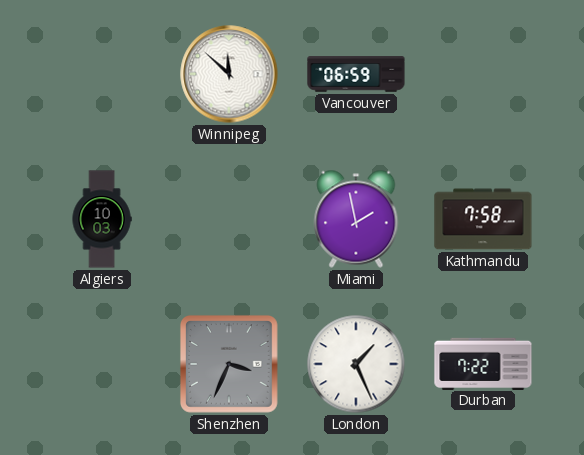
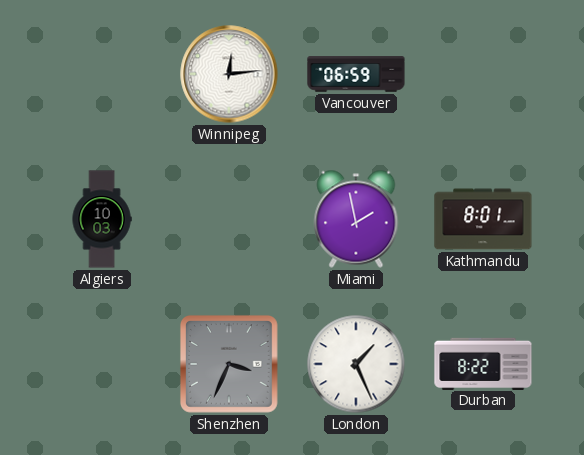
Winnipeg: 11:52 -> 12:14 (229, 74)
Kathmandu: 7:58 -> 8:01 (483, 219)
Durban: 7:22 -> 8:22 (483, 363)
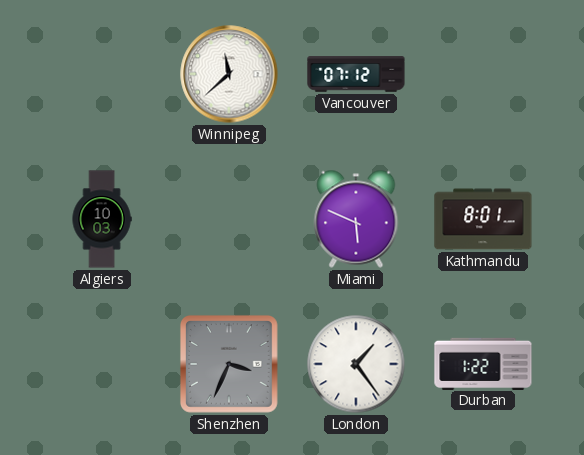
Winnipeg: 12:14 -> 11:38 (229, 74)
Vancouver: 06:59 -> 07:12 (356, 74)
Miami: 1:58 -> 5:49 (356, 219)
London: 1:26 -> 1:24 (356, 364)
Durban: 8:22 -> 1:22 (483, 363)
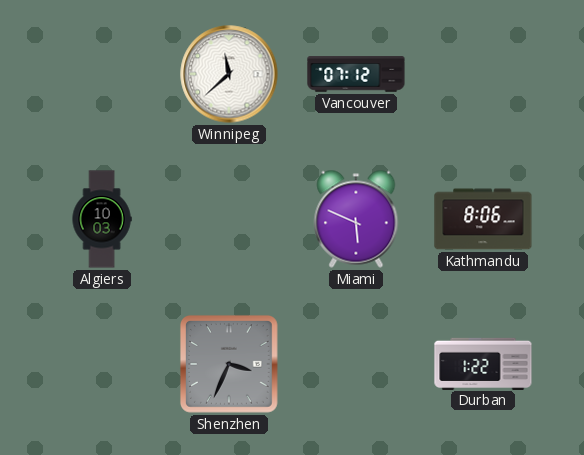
Kathmandu: 8:01 -> 8:06 (483, 219)
London: 1:24 -> none (356, 364)
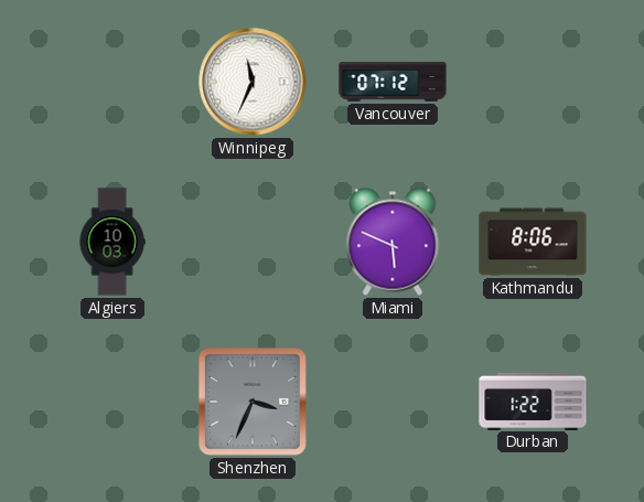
Winnipeg: 11:38 -> 11:34 (253, 82)
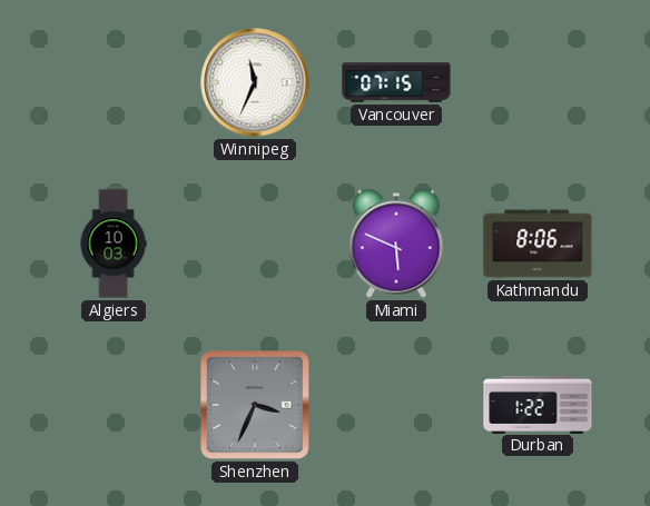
Vancouver: 07:12 -> 07:15 (396, 82)
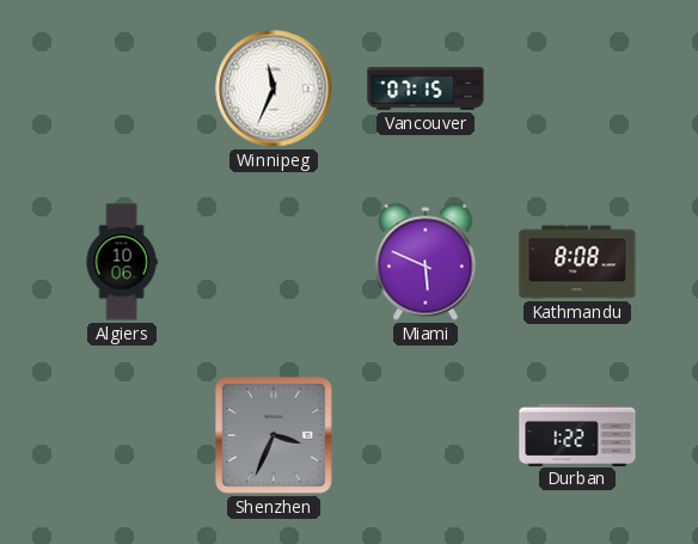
Algiers: 10:03 -> 10:06 (122, 262)
Kathmandu: 8:06 -> 8:08 (577, 262)
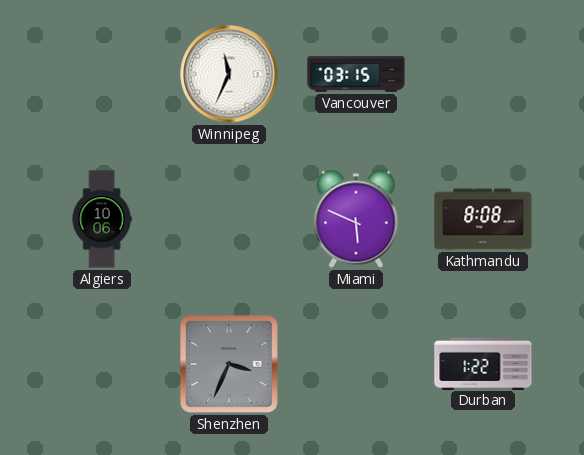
Vancouver: 07:15 -> 03:15 (356, 74)
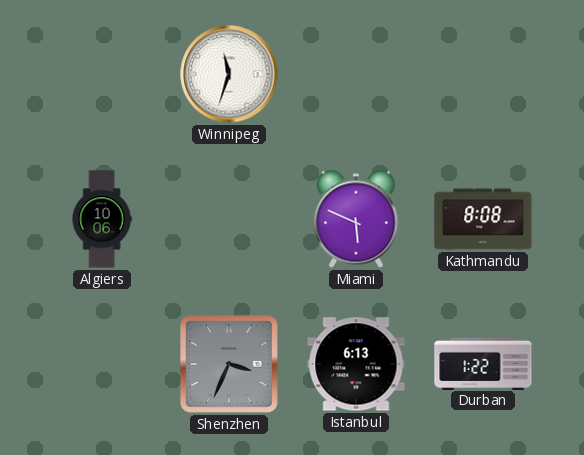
Winnipeg: 11:34 -> 11:33 (229, 74)
Vancouver: 03:15 -> none (356, 74)
Istanbul: none -> 6:13 (356, 364)
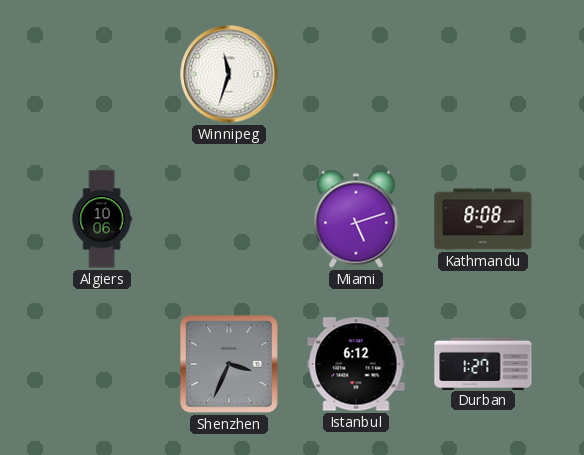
Miami: 5:49 -> 5:12 (356, 219)
Istanbul: 6:13 -> 6:12 (356, 364)
Durban: 1:22 -> 1:27 (483, 363)
